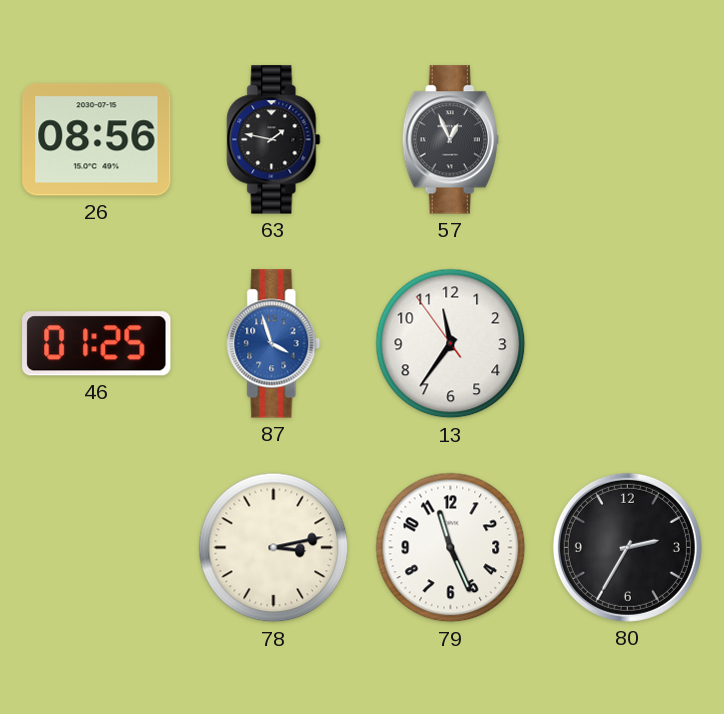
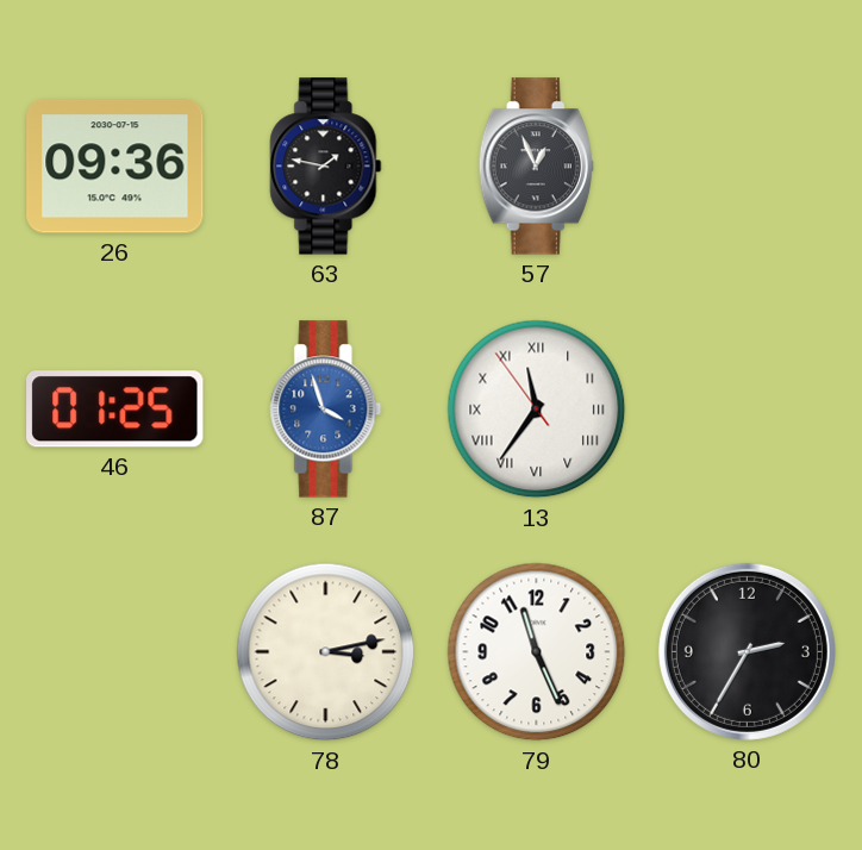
26: 08:56 -> 09:36 (115, 167)
13 numerals: Arabic -> Roman (537, 410)
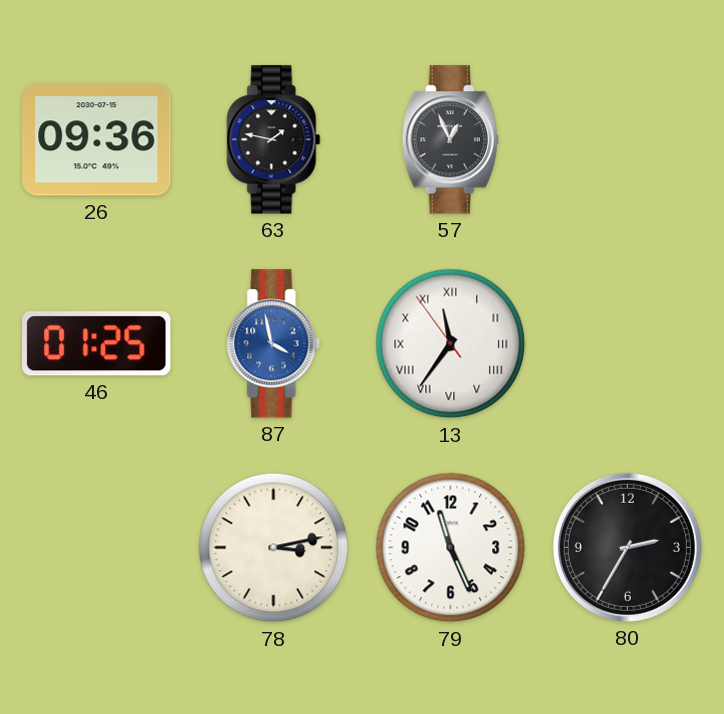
87: 3:57 -> 3:58 (274, 344)
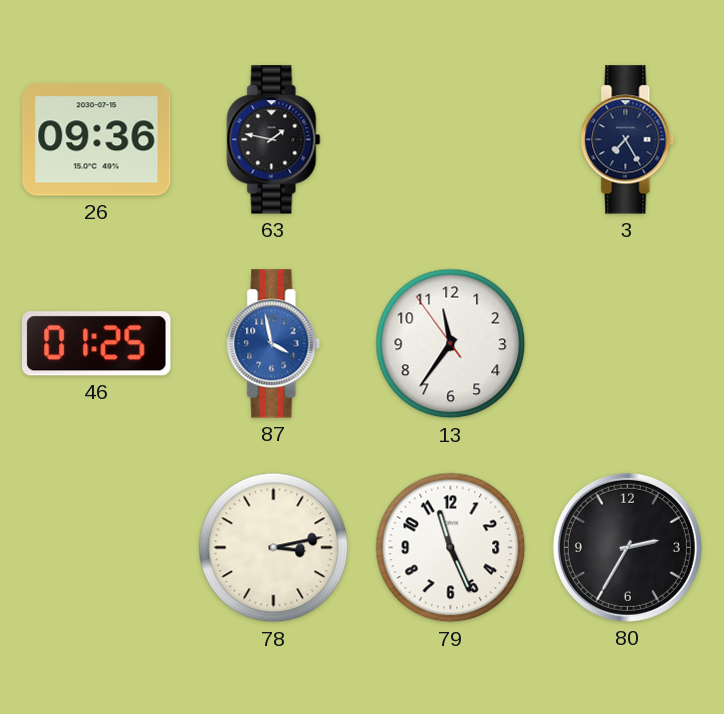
57: 12:56 -> none (450, 140)
3: none -> 7:25 (628, 140)
13 numerals: Roman -> Arabic (451, 344)
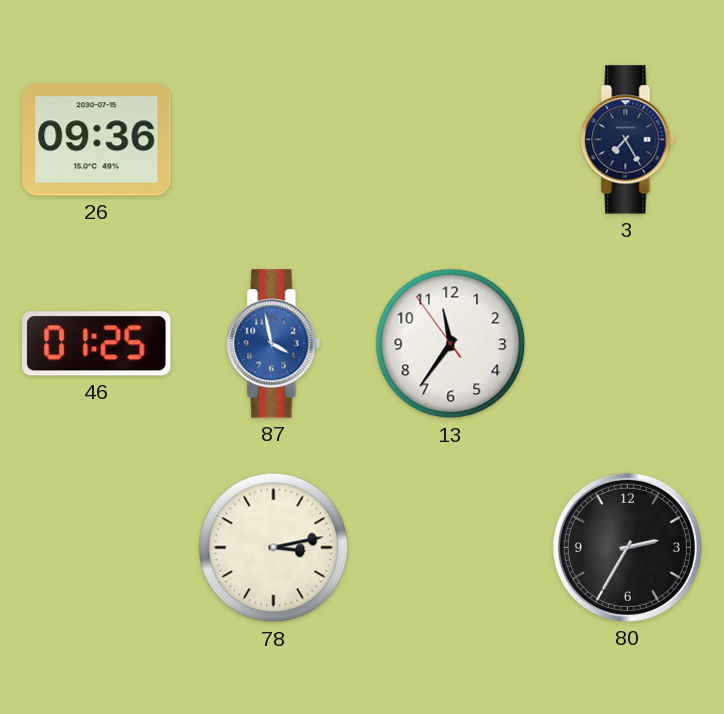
63: 1:47 -> none (274, 140)
79: 11:26 -> none (451, 548)
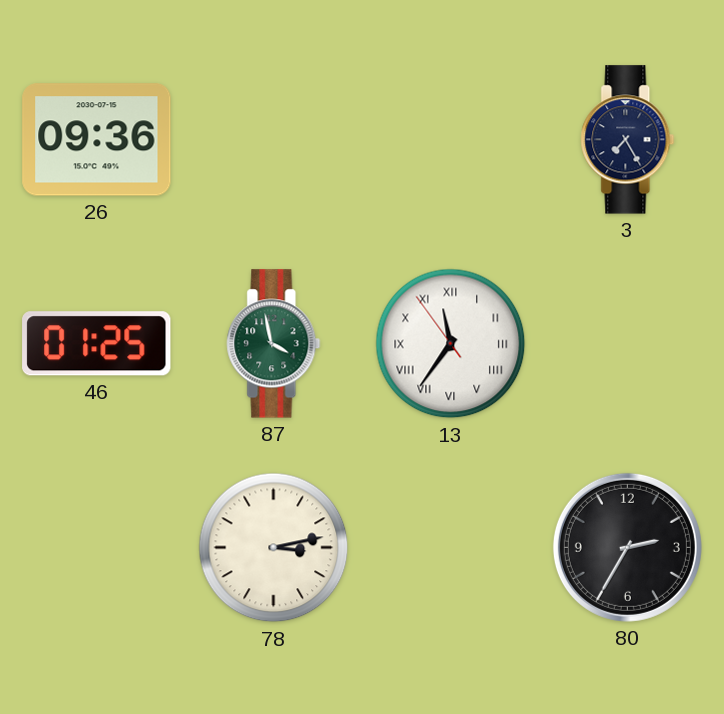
87 dial: blue -> green (274, 344)
13 numerals: Arabic -> Roman (451, 344)
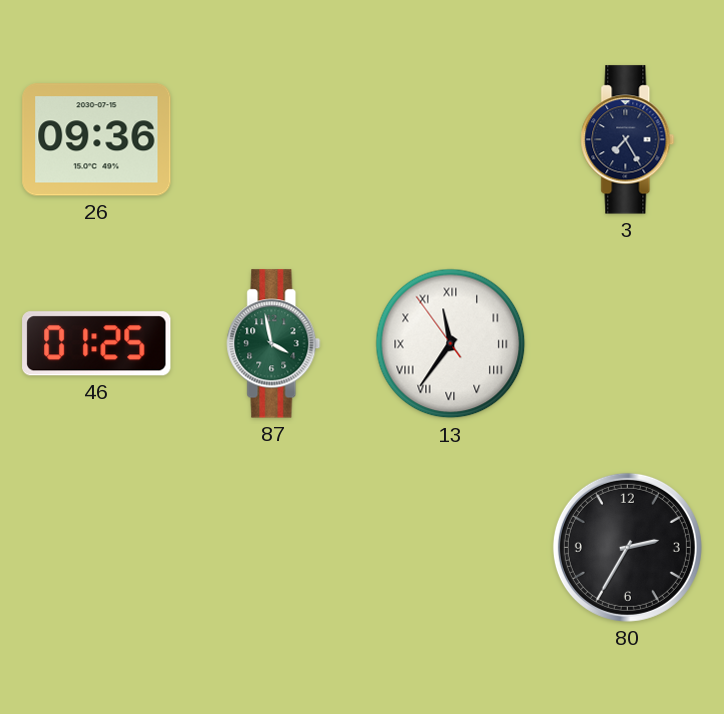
78: 3:13 -> none (274, 548)
